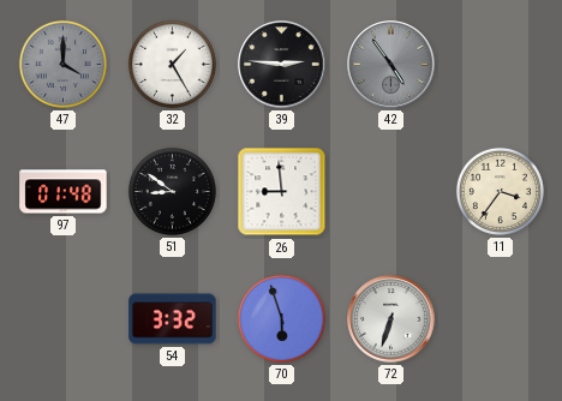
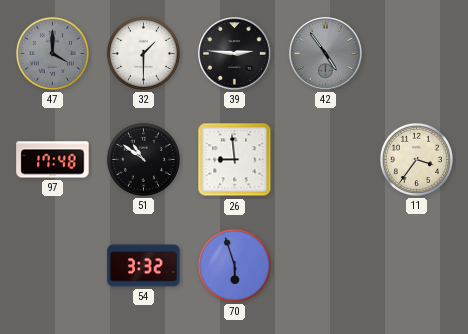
32: 1:25 -> 1:30 (143, 53)
97: 01:48 -> 17:48 (53, 160)
51: 8:51 -> 10:51 (143, 159)
72: 6:33 -> none (391, 319)
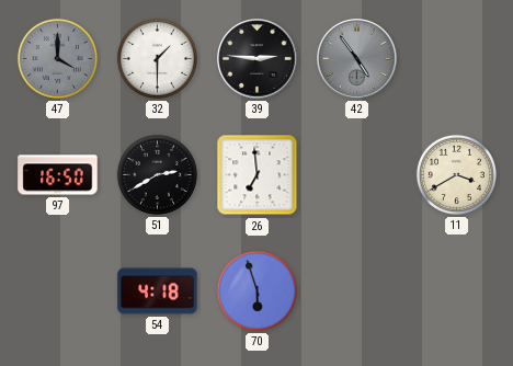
97: 17:48 -> 16:50 (58, 175)
51: 10:51 -> 2:40 (157, 174)
26: 8:59 -> 6:59 (258, 175)
11: 3:36 -> 3:40 (456, 174)
54: 3:32 -> 4:18 (158, 291)
